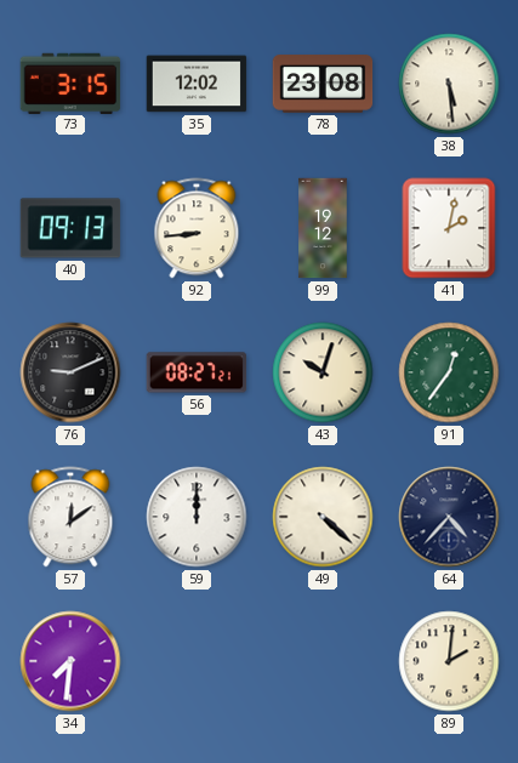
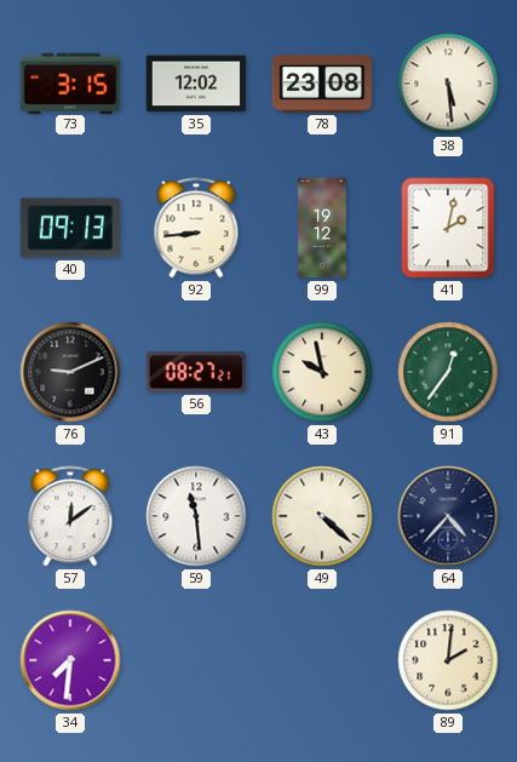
43: 10:03 -> 9:58 (322, 372)
59: 12:00 -> 11:29 (196, 516)
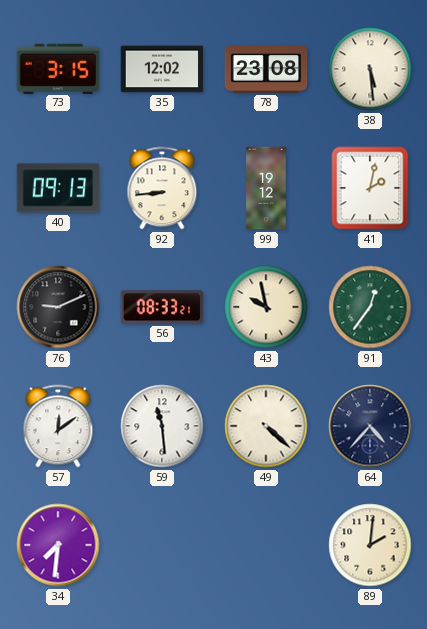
56: 08:27 -> 08:33 (162, 307)
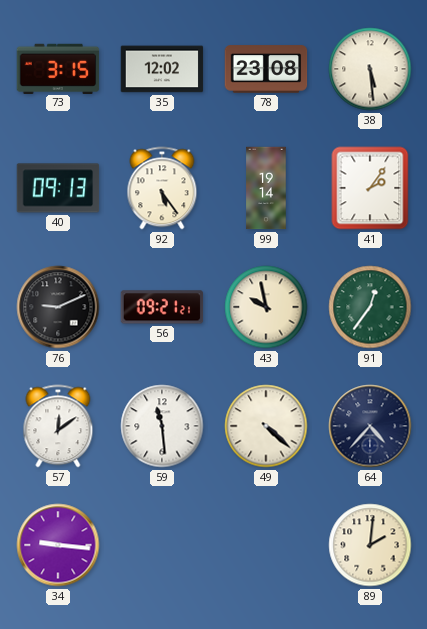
92: 8:44 -> 5:24 (162, 188)
99: 19:12 -> 19:14 (266, 188)
41: 2:02 -> 2:06 (370, 188)
56: 08:33 -> 09:21 (162, 307)
34: 7:31 -> 9:16 (58, 545)
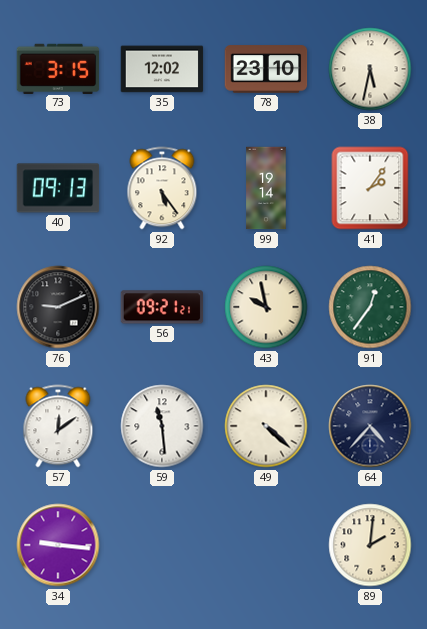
78: 23:08 -> 23:10 (266, 69)
38: 5:29 -> 5:32 (370, 69)
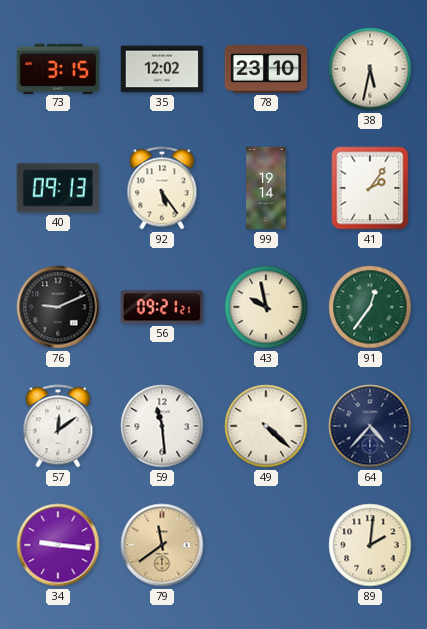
79: none -> 11:39 (162, 545)
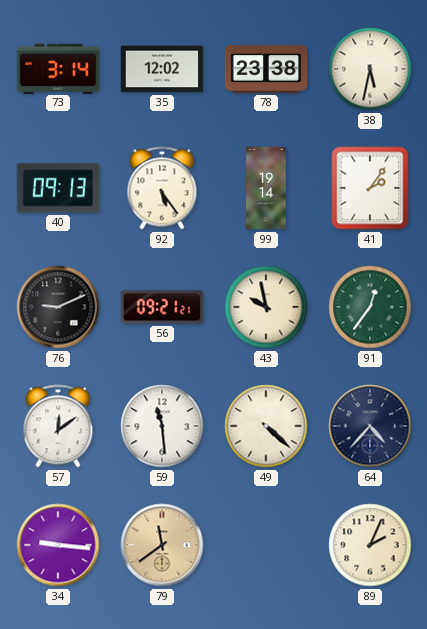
73: 3:15 -> 3:14 (58, 68)
78: 23:10 -> 23:38 (266, 69)
89: 2:01 -> 2:04 (370, 545)
